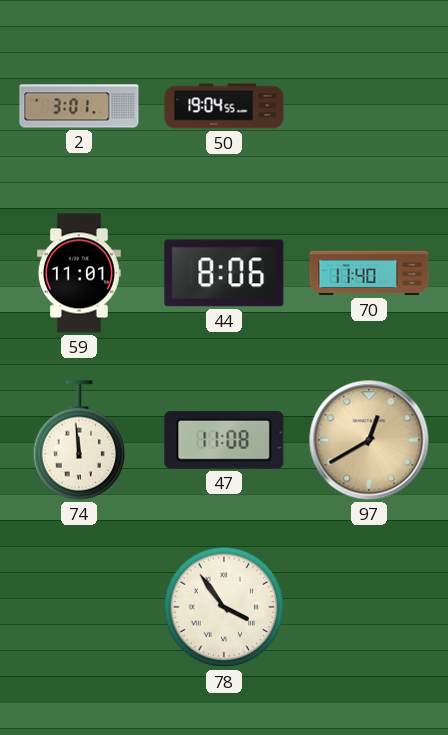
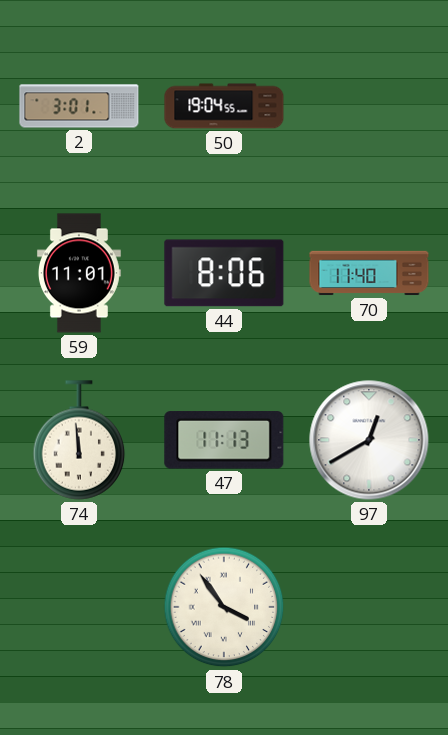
47: 11:08 -> 11:13 (224, 440)
97 dial: champagne -> white (369, 440)
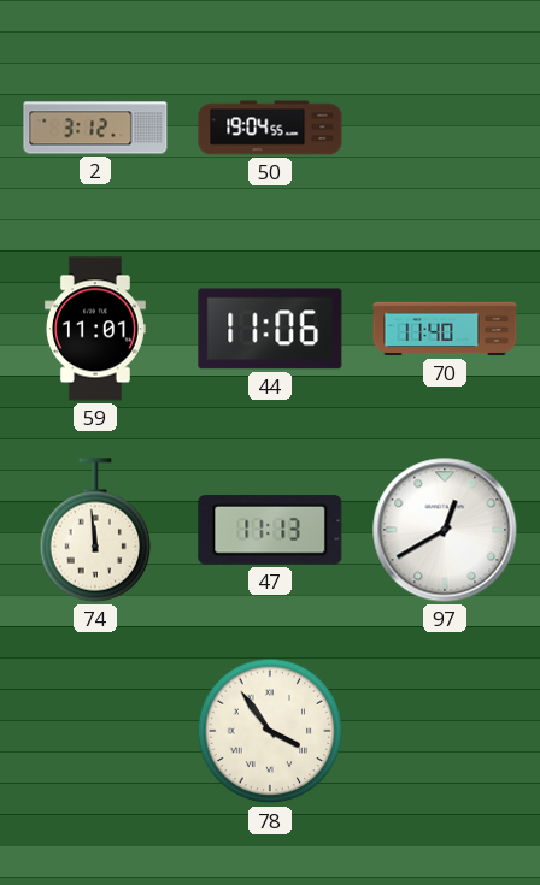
2: 3:01 -> 3:12 (95, 128)
44: 8:06 -> 11:06 (270, 329)
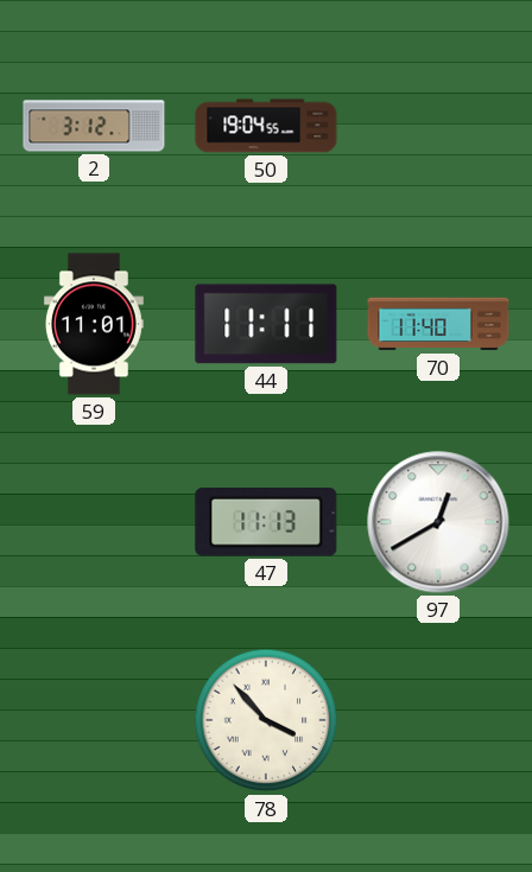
44: 11:06 -> 11:11 (266, 324)
74: 11:59 -> none (95, 530)
78: 3:54 -> 3:53 (266, 720)
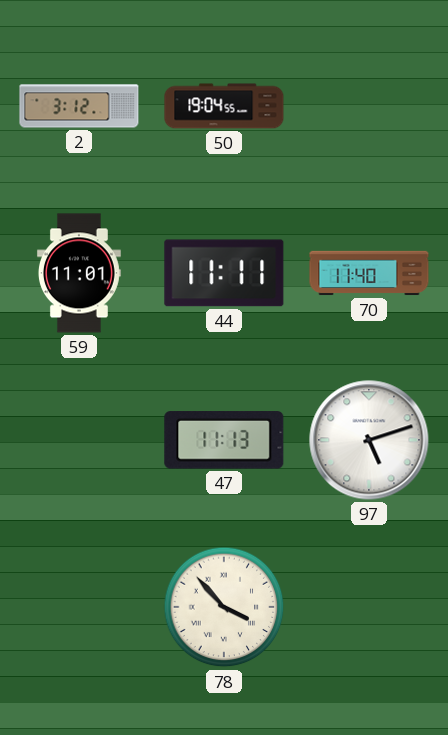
97: 12:40 -> 5:12 (369, 440)
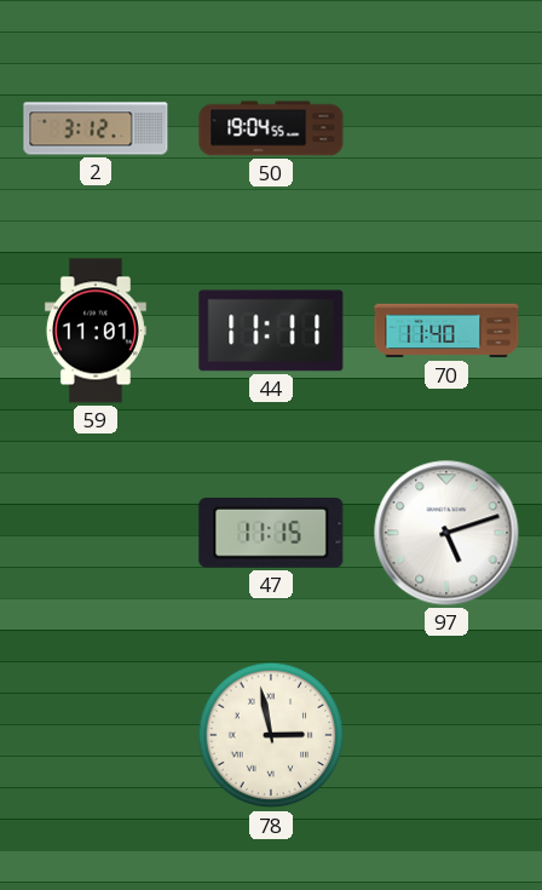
47: 11:13 -> 11:15 (271, 533)
78: 3:53 -> 2:58 (271, 735)
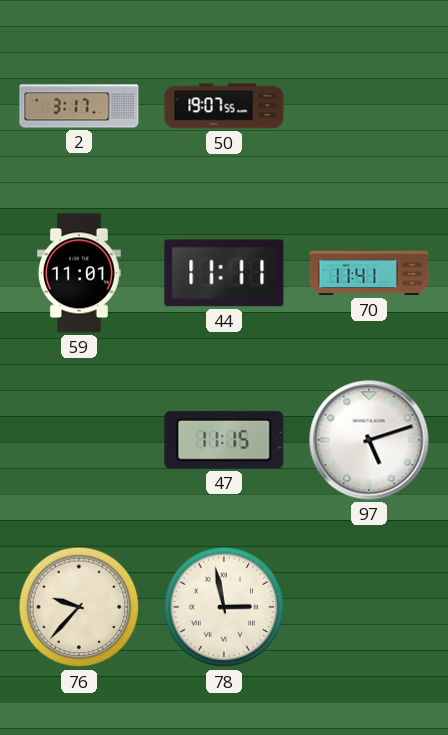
2: 3:12 -> 3:17 (79, 106)
50: 19:04 -> 19:07 (224, 106)
70: 11:40 -> 11:41 (369, 273)
76: none -> 9:37 (79, 607)
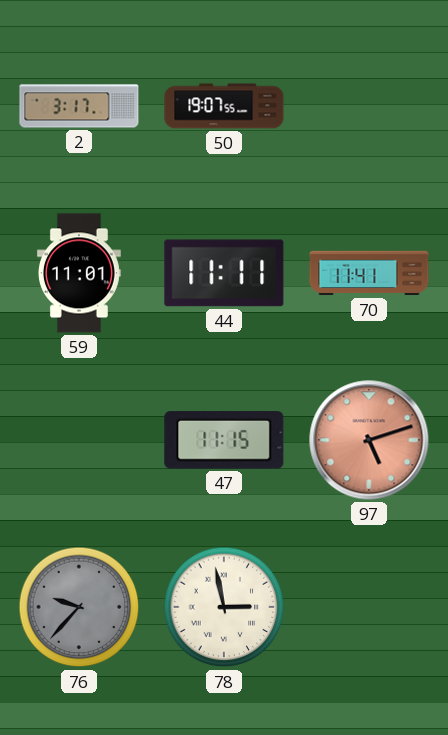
97 dial: white -> salmon (369, 440)
76 dial: cream -> grey (79, 607)
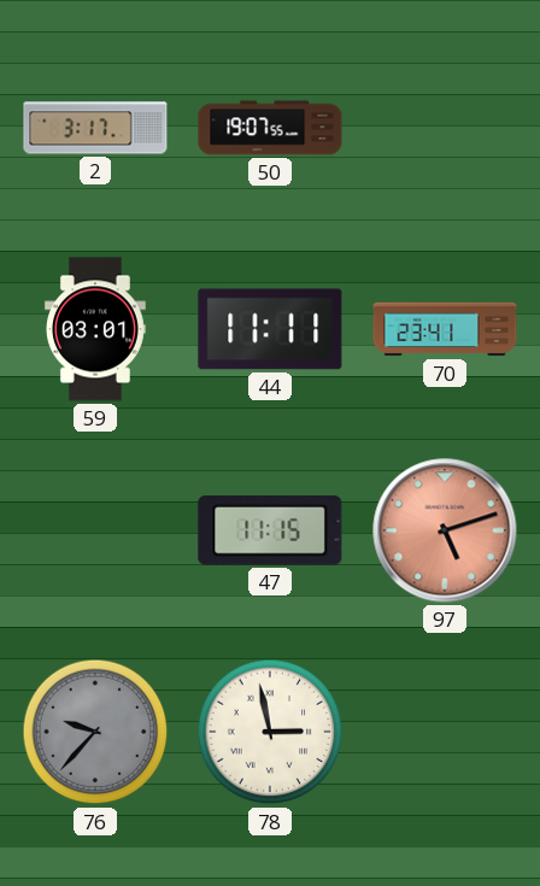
59: 11:01 -> 03:01 (95, 329)
70: 11:41 -> 23:41 (445, 329)
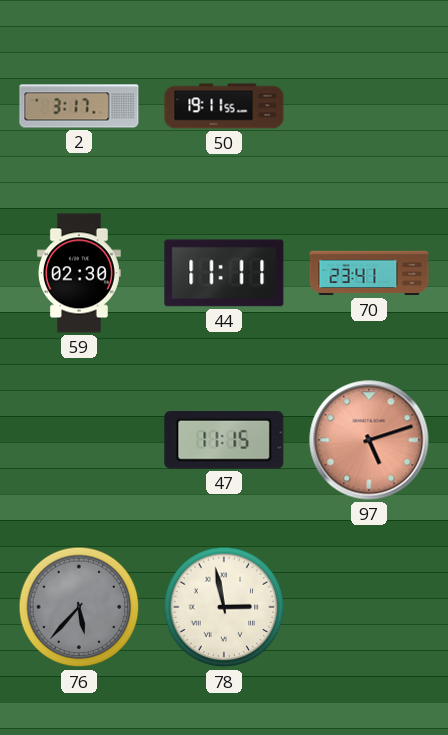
50: 19:07 -> 19:11 (224, 106)
59: 03:01 -> 02:30 (79, 273)
76: 9:37 -> 5:37 (79, 607)
